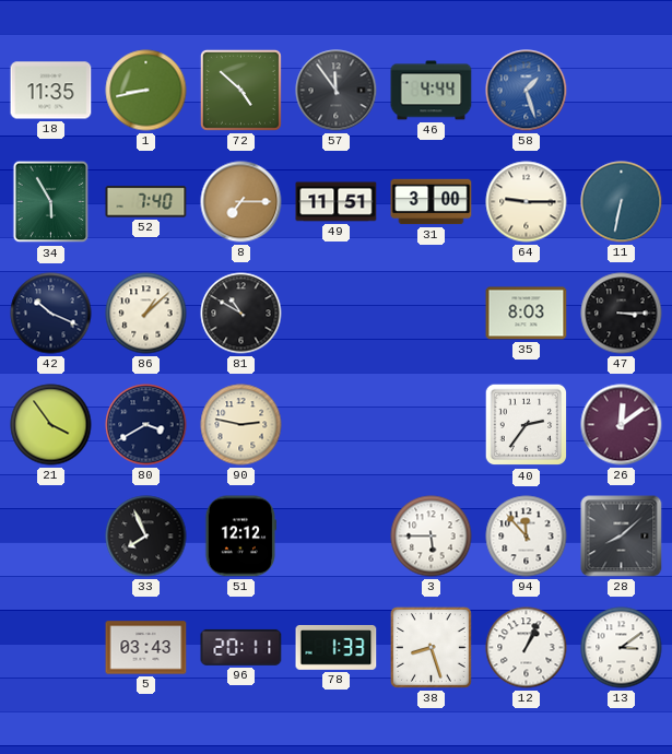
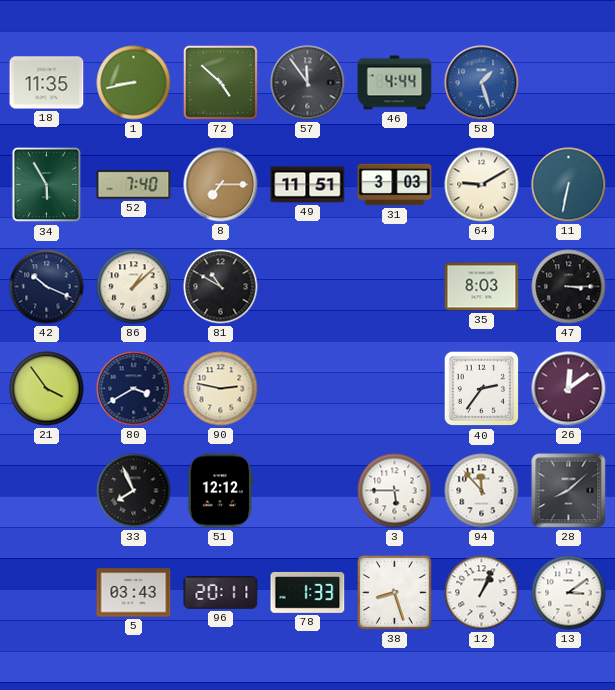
31: 3:00 -> 3:03 (395, 185)
64: 9:15 -> 9:10 (482, 185)
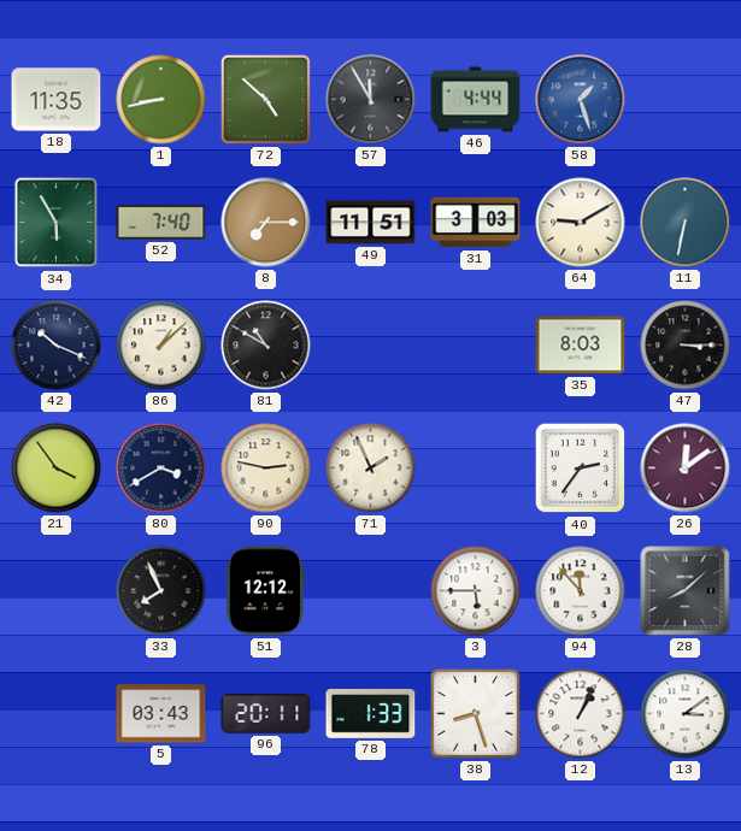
57: 11:54 -> 11:55 (371, 100)
71: none -> 1:56 (371, 468)
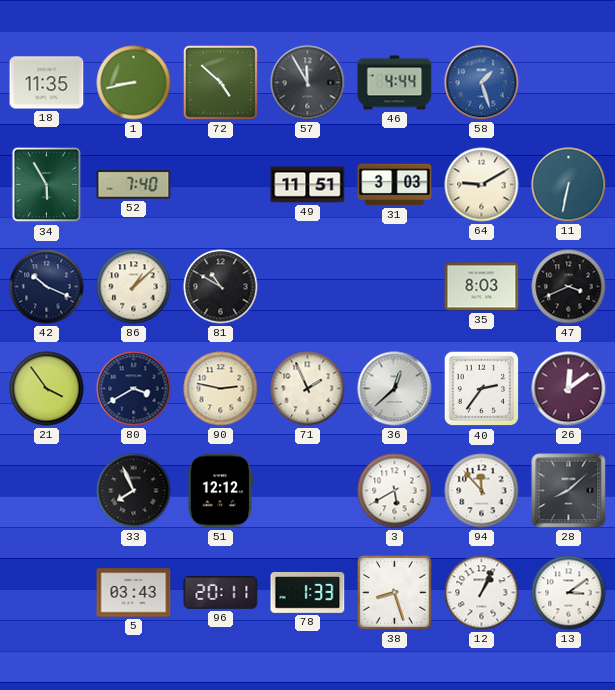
8: 7:15 -> none (266, 223)
47: 3:15 -> 3:41 (569, 287)
36: none -> 12:38 (395, 389)
3: 5:45 -> 5:40 (395, 491)
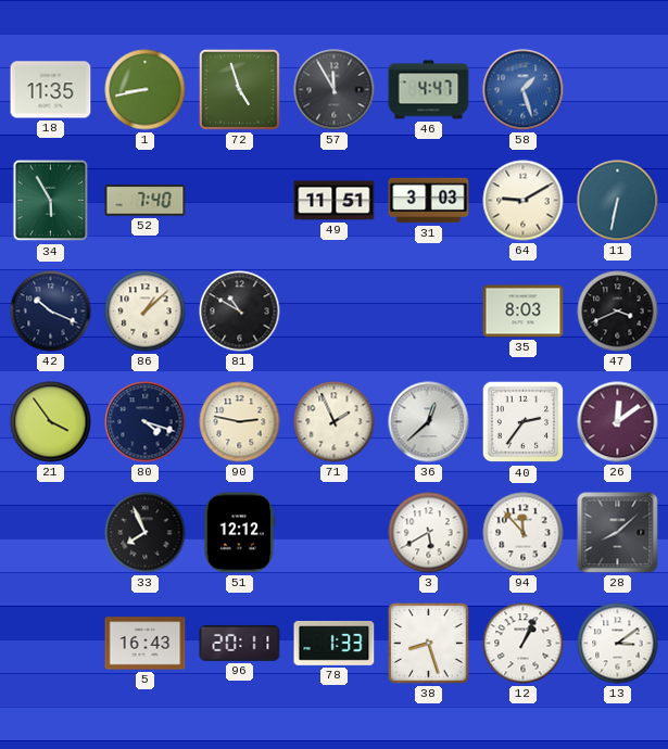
72: 4:52 -> 4:57 (239, 89)
46: 4:44 -> 4:47 (429, 90)
80: 3:40 -> 4:18 (146, 422)
5: 03:43 -> 16:43 (146, 644)
